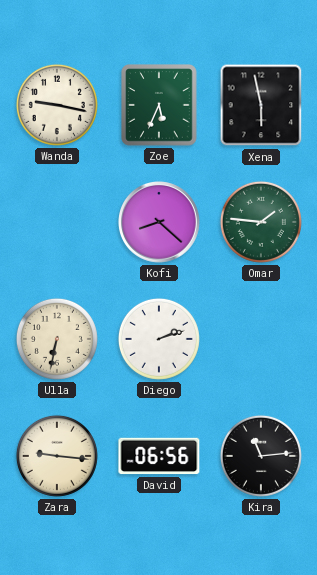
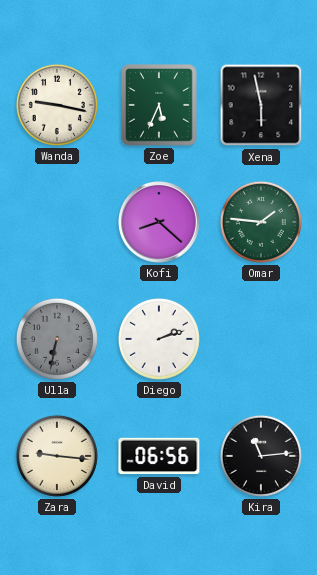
Ulla dial: cream -> grey (57, 339)
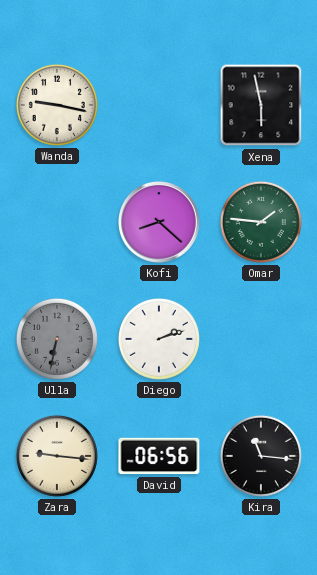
Zoe: 5:34 -> none (159, 105)
Kira: 11:14 -> 11:16 (261, 456)
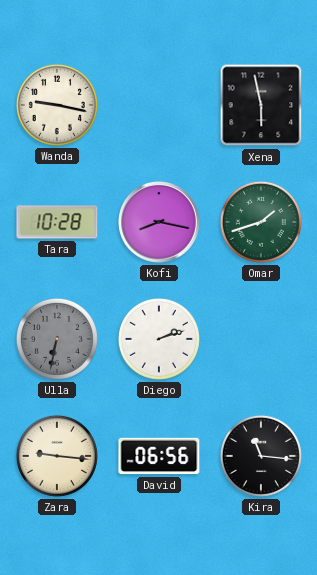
Tara: none -> 10:28 (57, 222)
Kofi: 8:22 -> 8:17 (160, 223)
Omar: 1:46 -> 1:42 (261, 222)
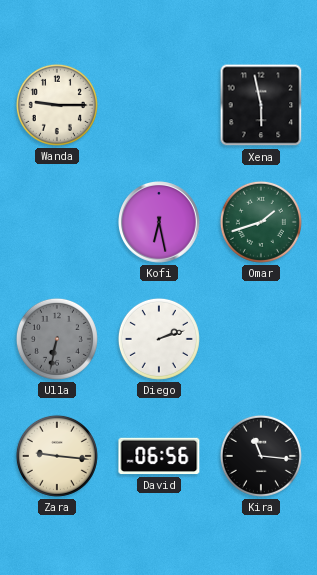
Wanda: 9:17 -> 9:15 (57, 105)
Tara: 10:28 -> none (57, 222)
Kofi: 8:17 -> 6:28 (160, 223)
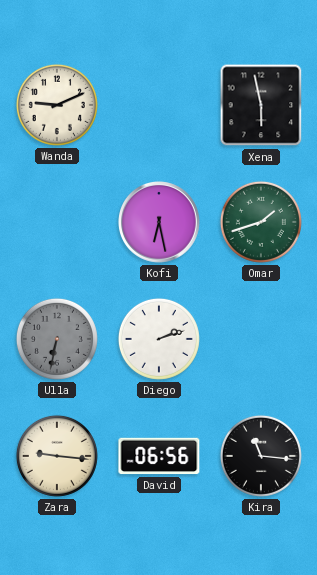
Wanda: 9:15 -> 9:11 (57, 105)
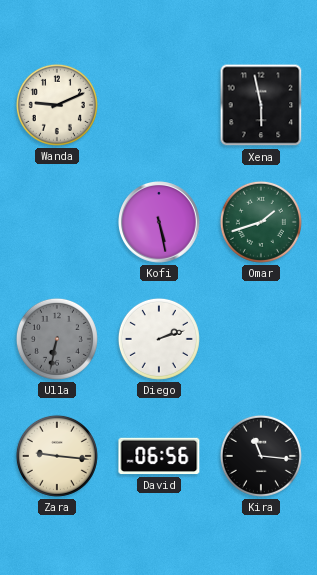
Kofi: 6:28 -> 5:28 (160, 223)
